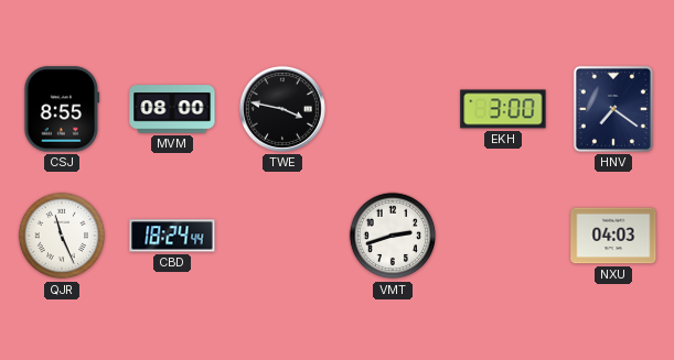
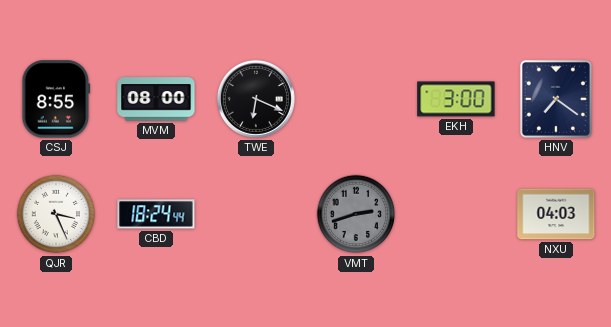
TWE: 3:47 -> 6:19 (256, 99)
QJR: 11:26 -> 3:26 (56, 214)
VMT dial: white -> grey (356, 214)
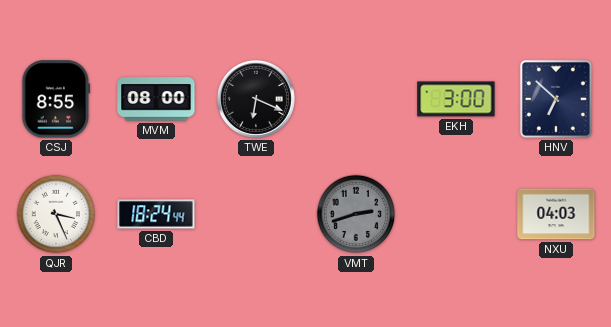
HNV: 7:21 -> 6:52 (556, 99)
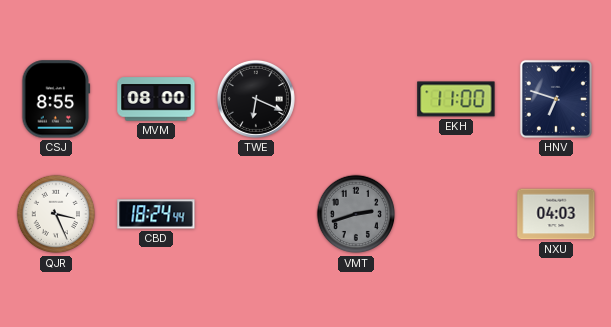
EKH: 3:00 -> 11:00 (456, 99)
HNV: 6:52 -> 6:48 (556, 99)
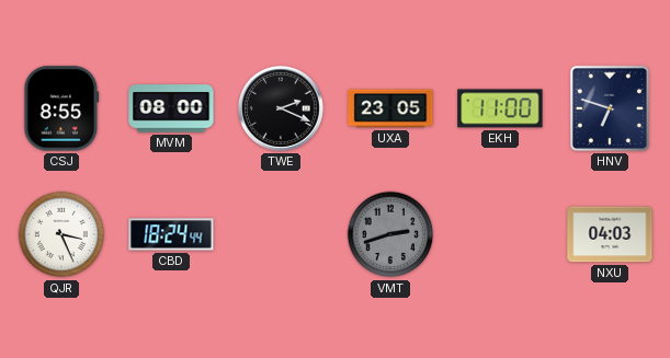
TWE: 6:19 -> 2:19 (281, 108)
UXA: none -> 23:05 (390, 108)
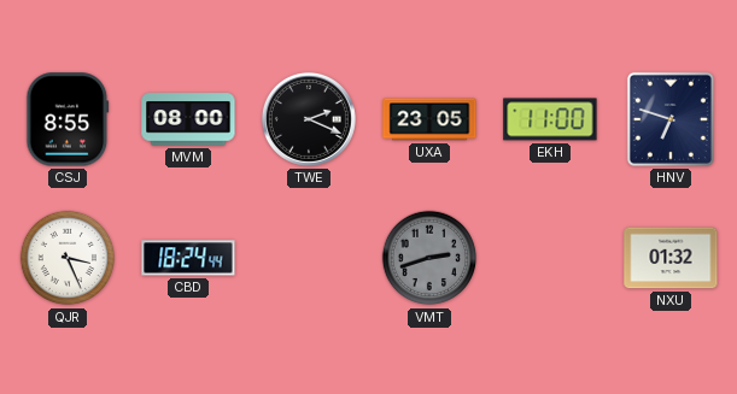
NXU: 04:03 -> 01:32 (671, 258)
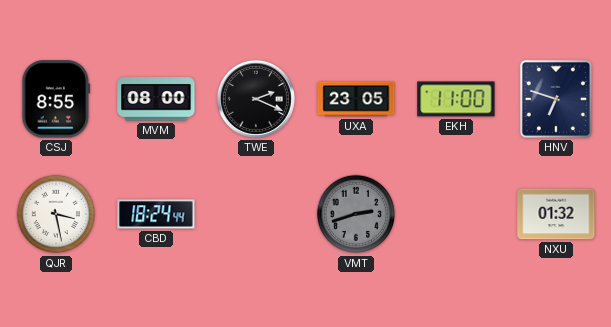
QJR: 3:26 -> 3:28 (56, 214)
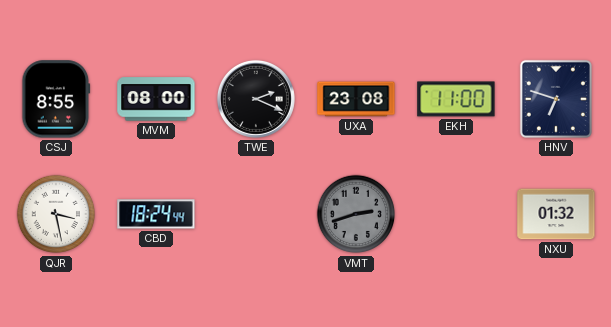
UXA: 23:05 -> 23:08 (356, 99)
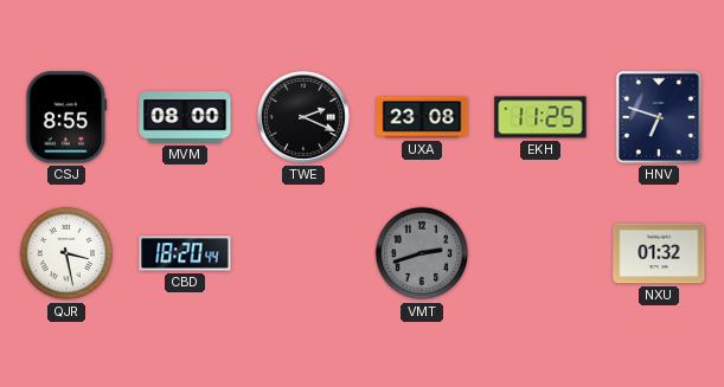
EKH: 11:00 -> 11:25 (540, 117)
CBD: 18:24 -> 18:20 (185, 253)
